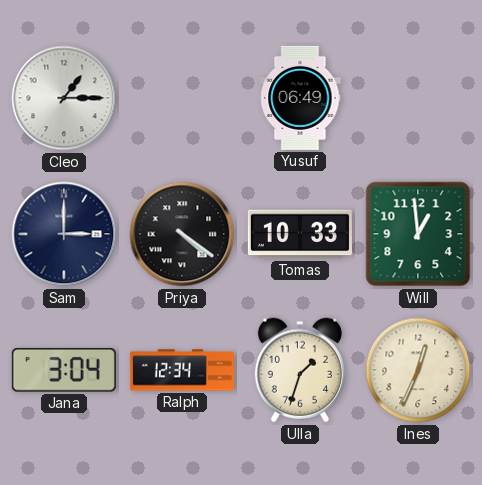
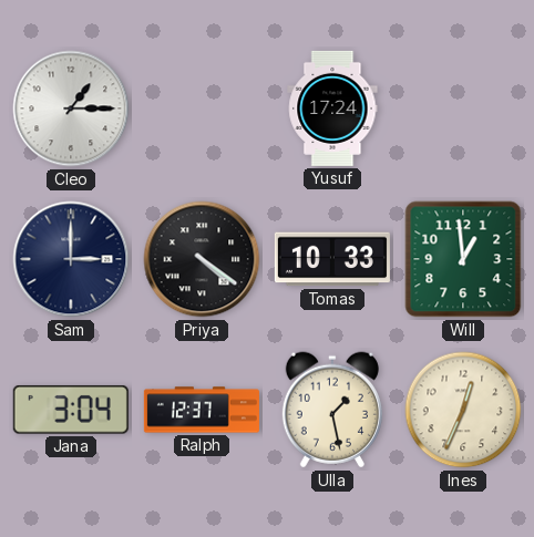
Yusuf: 06:49 -> 17:24 (332, 109)
Ralph: 12:34 -> 12:37 (202, 410)
Ulla: 1:33 -> 1:28 (332, 410)
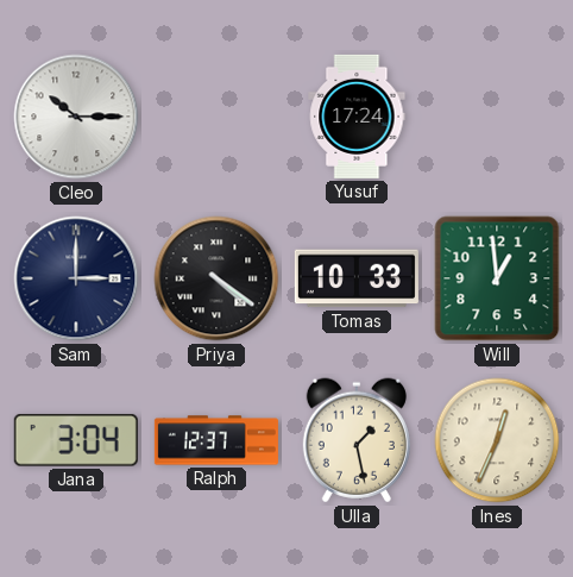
Cleo: 1:15 -> 10:15 (76, 117)
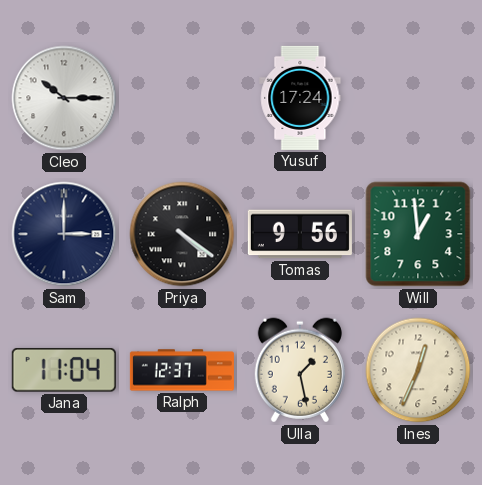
Tomas: 10:33 -> 9:56 (300, 234)
Jana: 3:04 -> 11:04 (64, 370)
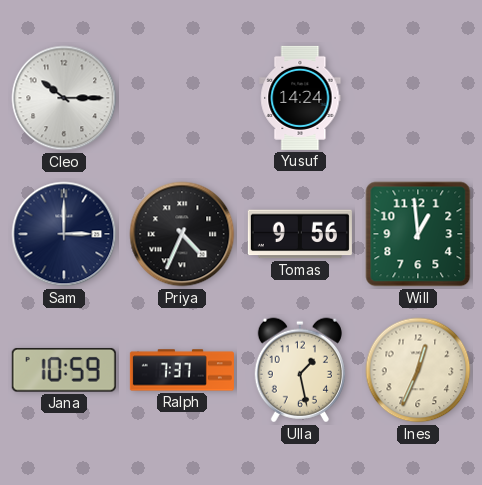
Yusuf: 17:24 -> 14:24 (300, 98)
Priya: 4:21 -> 4:34 (182, 234)
Jana: 11:04 -> 10:59 (64, 370)
Ralph: 12:37 -> 7:37 (182, 370)
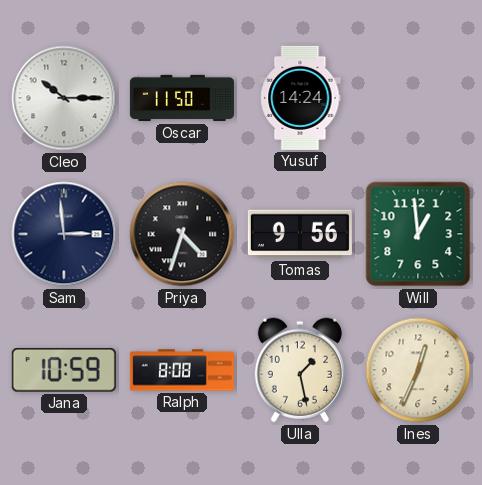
Oscar: none -> 11:50 (182, 98)
Sam: 3:00 -> 2:59 (64, 234)
Priya: 4:34 -> 4:33 (182, 234)
Ralph: 7:37 -> 8:08 (182, 370)
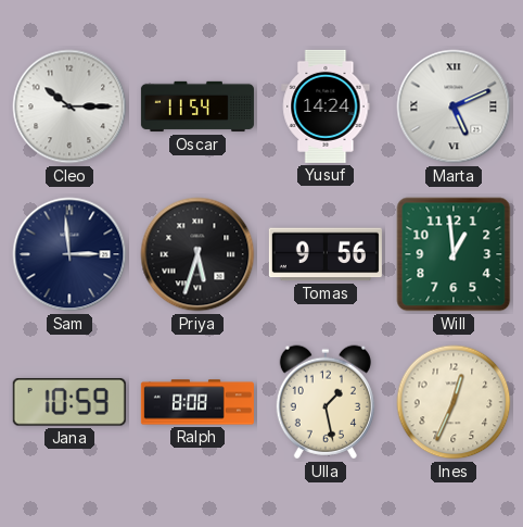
Oscar: 11:50 -> 11:54 (197, 106)
Marta: none -> 5:11 (454, 106)
Priya: 4:33 -> 5:33 (197, 254)
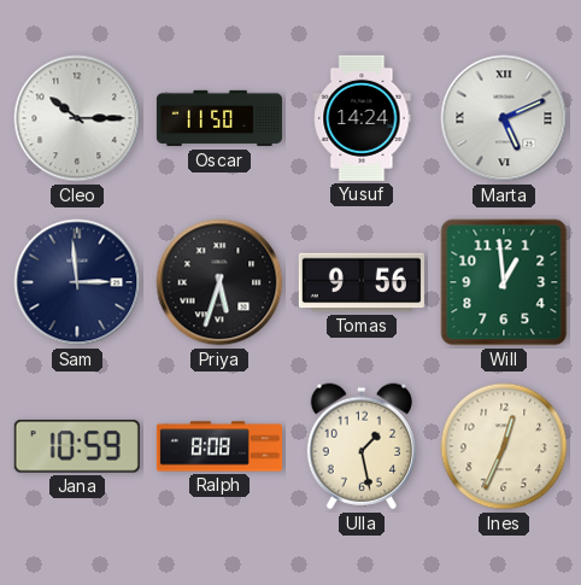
Oscar: 11:54 -> 11:50 (219, 118)
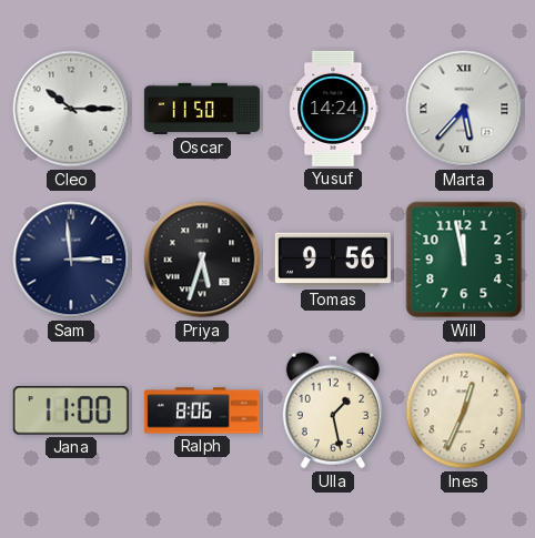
Marta: 5:11 -> 5:37 (464, 109)
Will: 12:59 -> 11:58 (464, 260)
Jana: 10:59 -> 11:00 (71, 410)
Ralph: 8:08 -> 8:06 (202, 410)
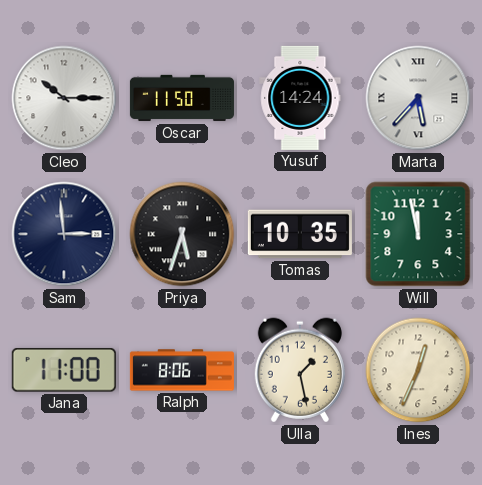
Tomas: 9:56 -> 10:35 (300, 234)
